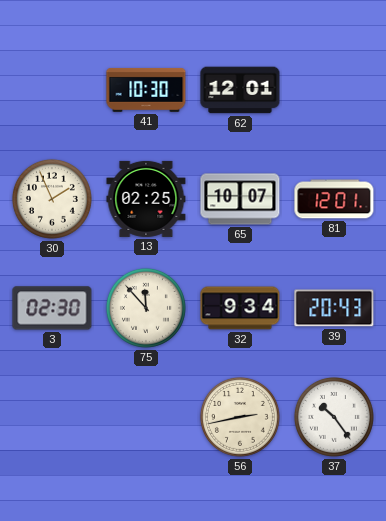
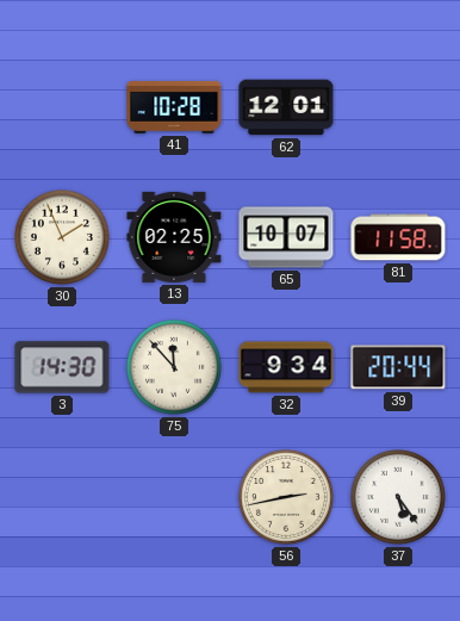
41: 10:30 -> 10:28 (174, 107)
81: 12:01 -> 11:58 (398, 237)
3: 02:30 -> 14:30 (62, 367)
39: 20:43 -> 20:44 (398, 367)
37: 10:24 -> 5:24 (398, 497)
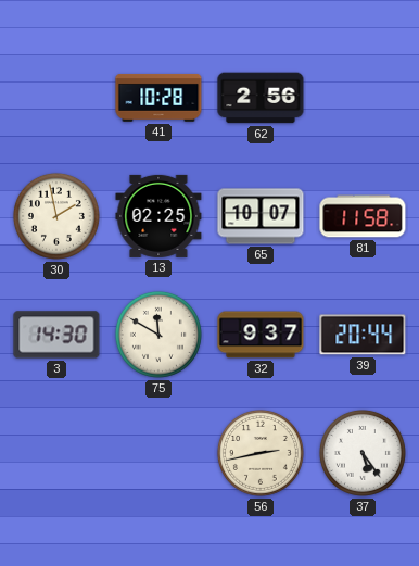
62: 12:01 -> 2:56 (261, 98)
30: 1:56 -> 1:58 (56, 216)
75: 11:53 -> 11:50 (158, 335)
32: 9:34 -> 9:37 (261, 335)
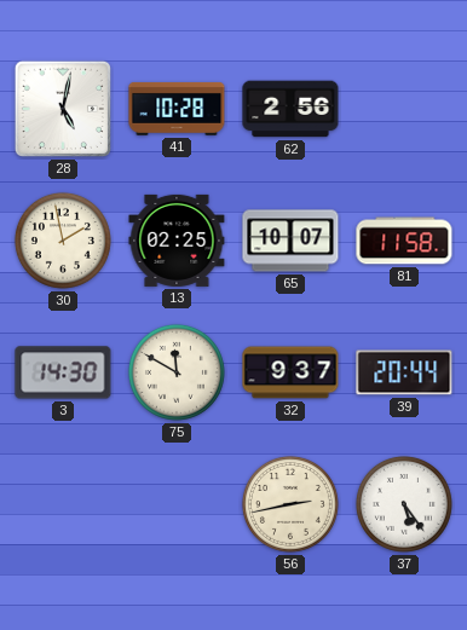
28: none -> 5:02 (63, 109)
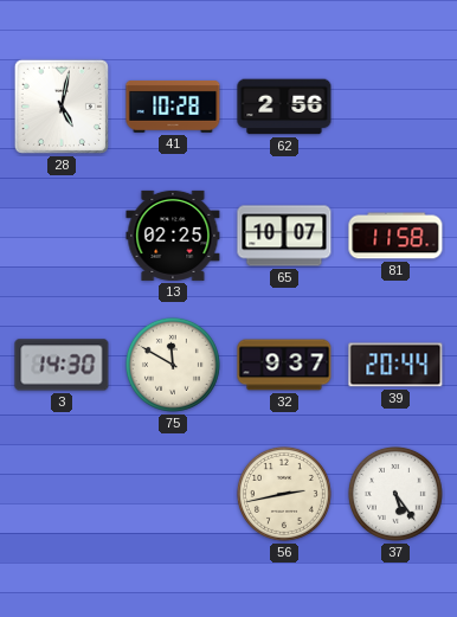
30: 1:58 -> none (63, 241)
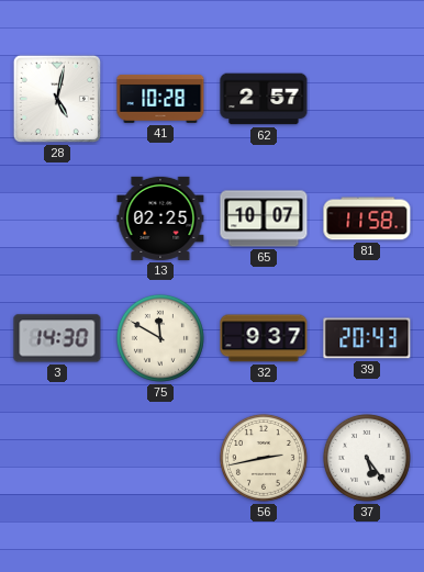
62: 2:56 -> 2:57 (264, 99)
39: 20:44 -> 20:43 (367, 338)
